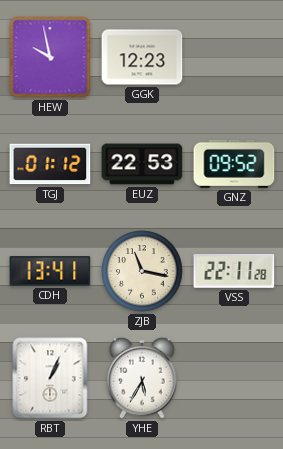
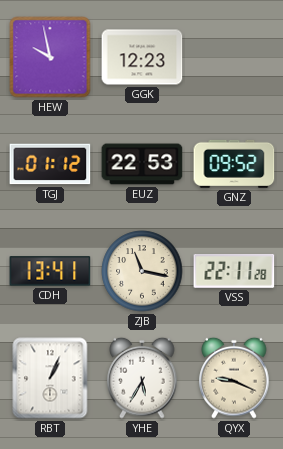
QYX: none -> 9:19 (234, 378)
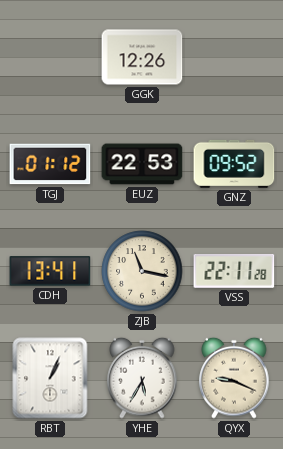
HEW: 9:58 -> none (50, 57)
GGK: 12:23 -> 12:26 (142, 57)
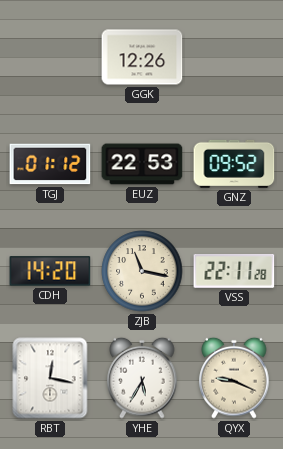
CDH: 13:41 -> 14:20 (50, 271)
RBT: 1:04 -> 12:17 (50, 378)
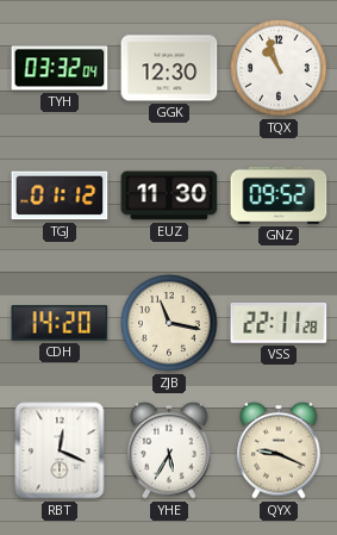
TYH: none -> 03:32 (60, 68)
GGK: 12:26 -> 12:30 (169, 68)
TQX: none -> 10:57 (279, 68)
EUZ: 22:53 -> 11:30 (169, 195)
RBT: 12:17 -> 12:19 (60, 450)
